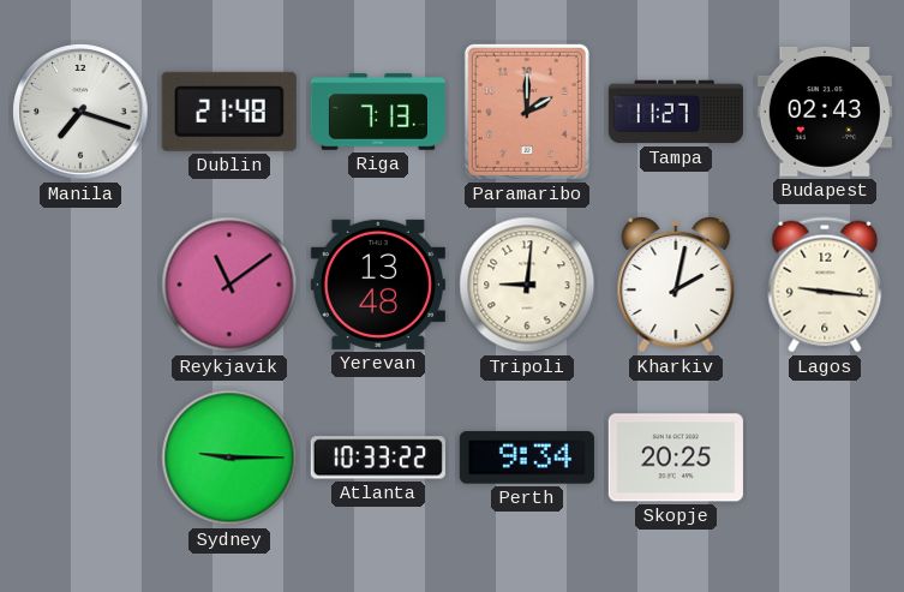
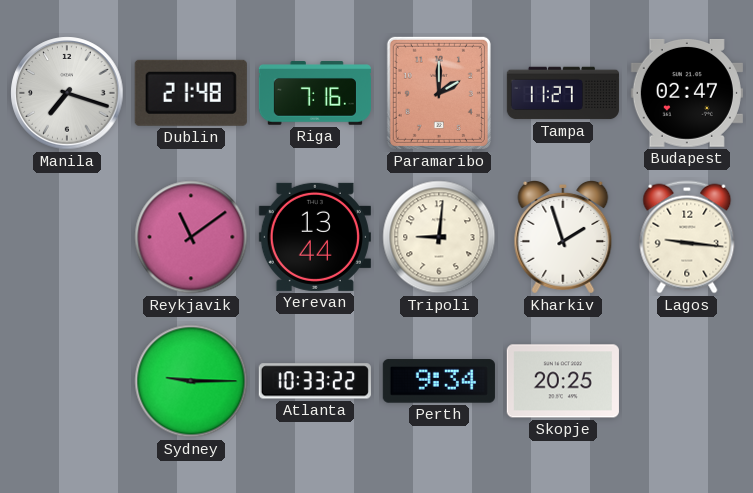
Riga: 7:13 -> 7:16 (315, 93)
Budapest: 02:43 -> 02:47 (687, 93)
Yerevan: 13:48 -> 13:44 (315, 237)
Kharkiv: 2:02 -> 1:57 (563, 237)
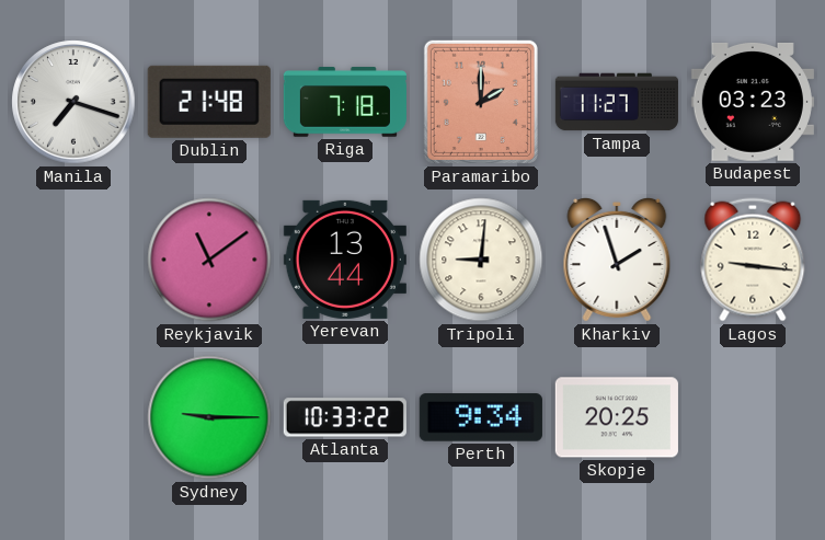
Riga: 7:16 -> 7:18 (345, 102)
Budapest: 02:47 -> 03:23 (753, 102)
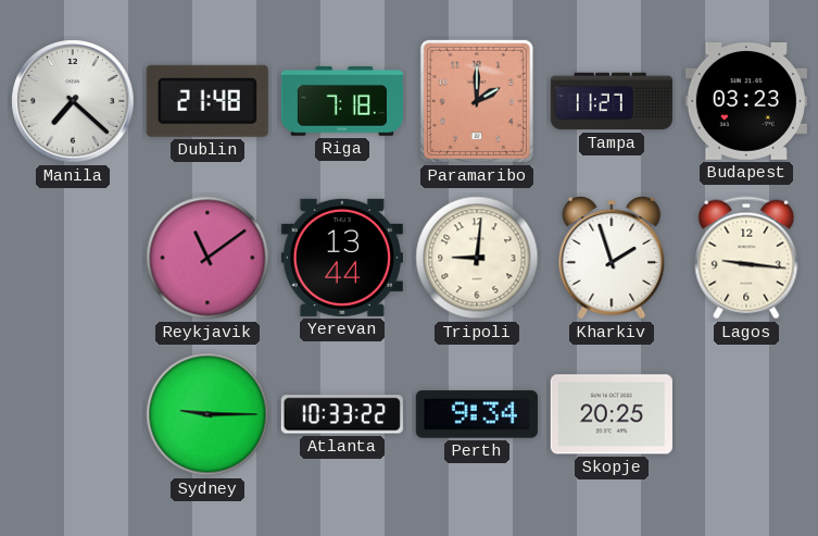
Manila: 7:18 -> 7:22 (73, 101)
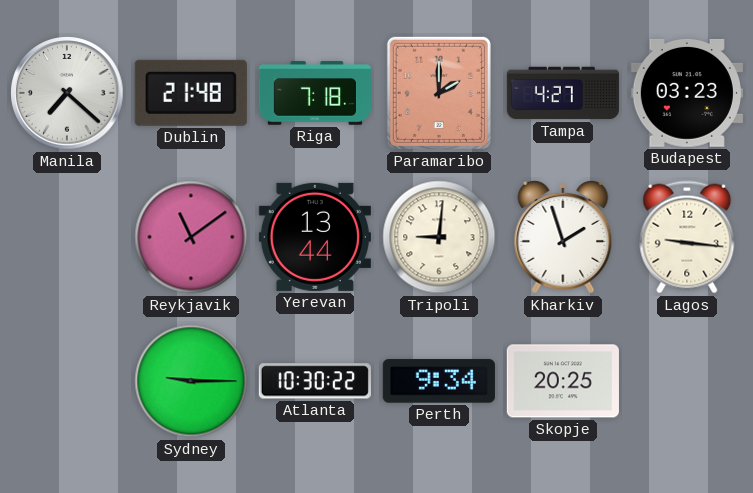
Tampa: 11:27 -> 4:27 (563, 93)
Atlanta: 10:33 -> 10:30 (315, 381)
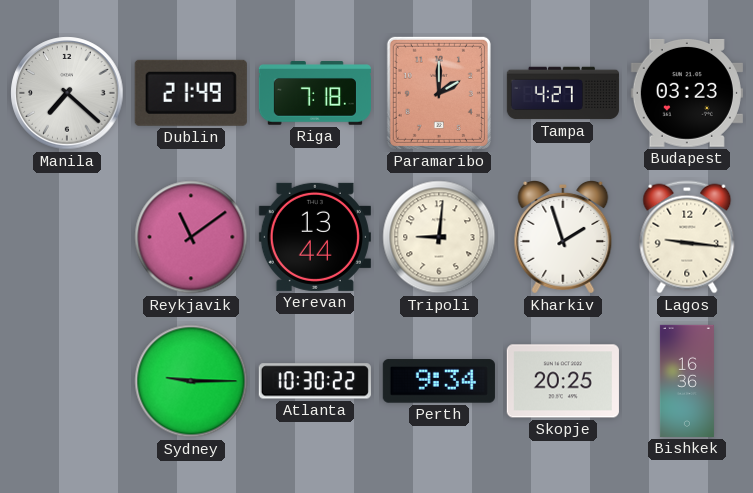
Dublin: 21:48 -> 21:49 (191, 93)
Bishkek: none -> 16:36 (687, 381)
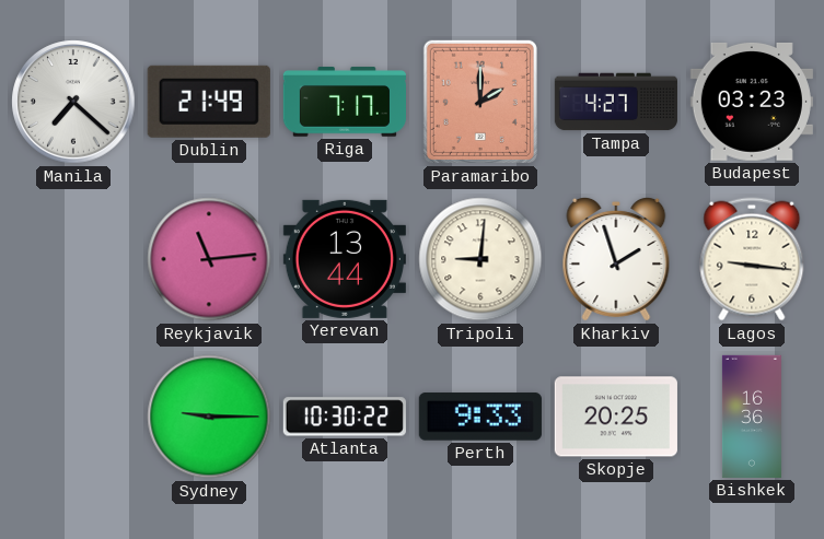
Riga: 7:18 -> 7:17 (345, 102)
Reykjavik: 11:09 -> 11:14 (209, 259)
Perth: 9:34 -> 9:33 (480, 417)
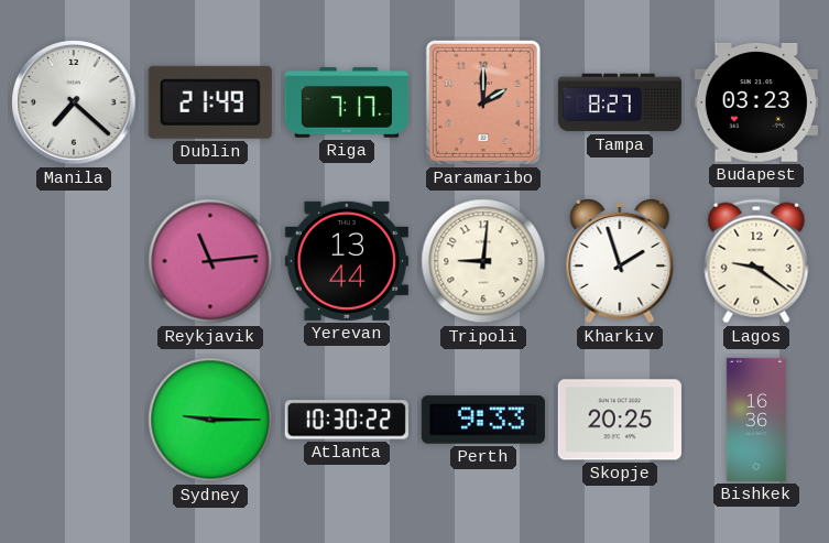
Tampa: 4:27 -> 8:27 (620, 102)
Lagos: 9:16 -> 9:21 (756, 261)
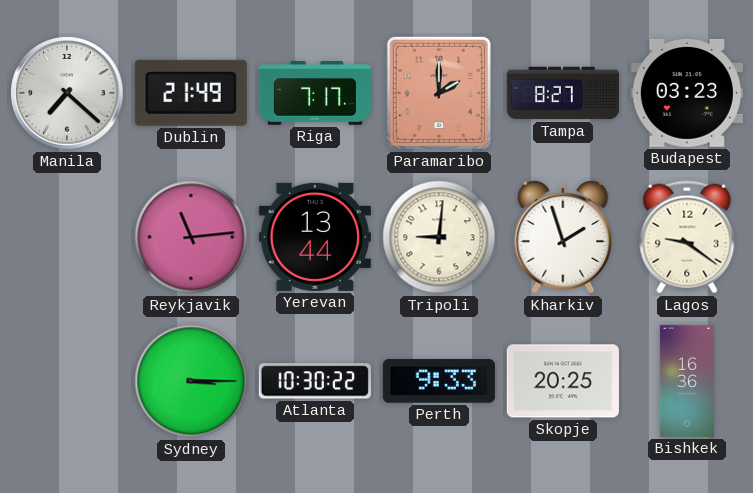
Sydney: 9:15 -> 3:15 (191, 381)
